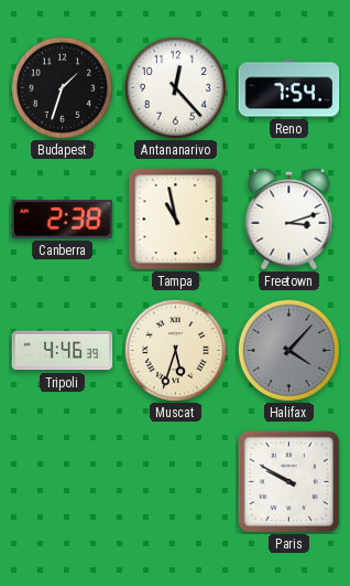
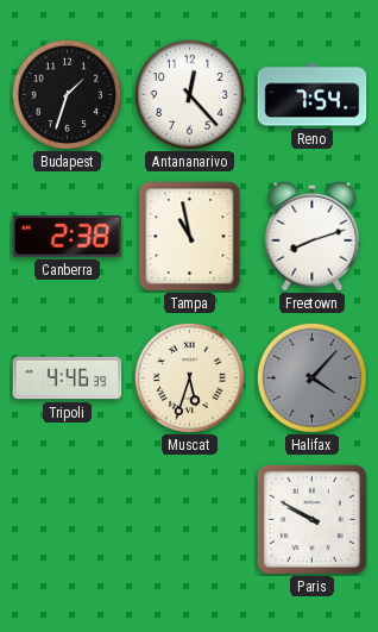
Freetown: 3:12 -> 8:12 (313, 236)
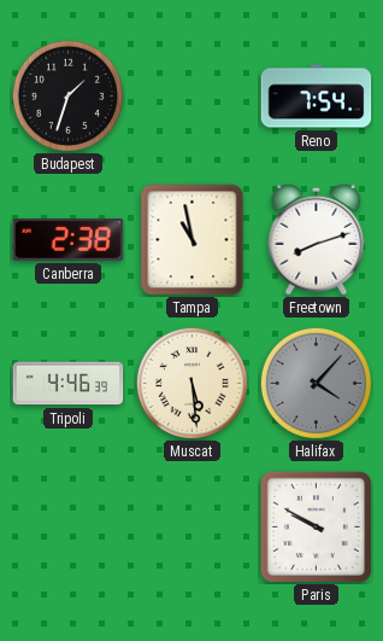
Antananarivo: 12:23 -> none (189, 94)
Muscat: 5:33 -> 5:29 (191, 383)
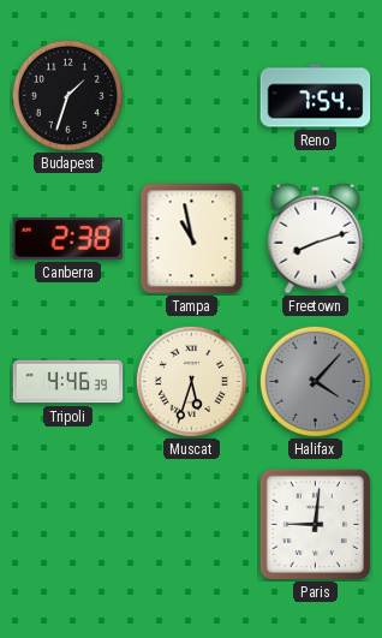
Muscat: 5:29 -> 5:33 (191, 381)
Paris: 9:50 -> 9:01 (315, 524)
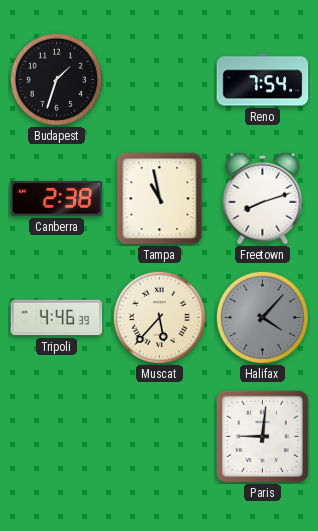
Muscat: 5:33 -> 5:37 (159, 317)
